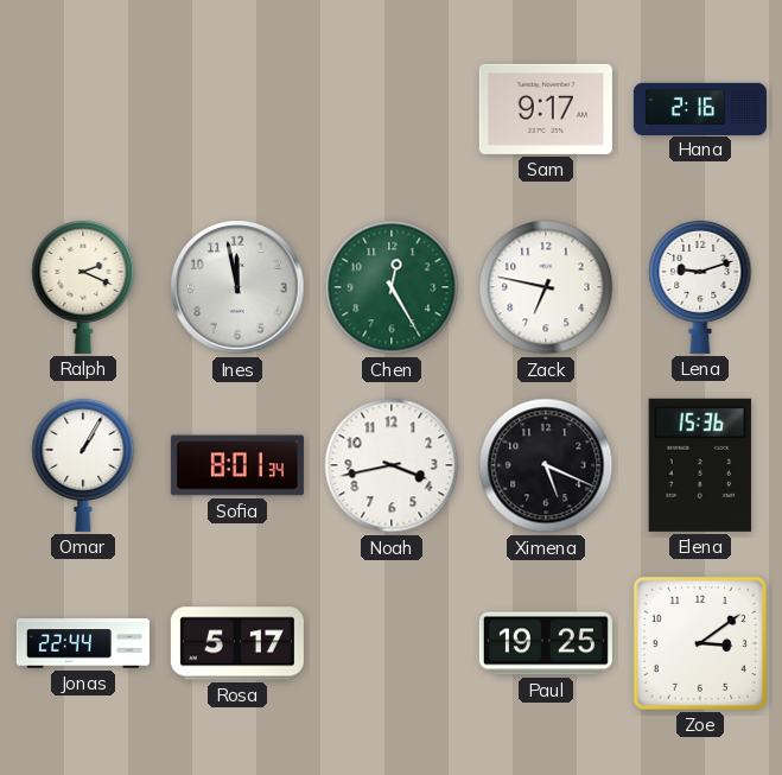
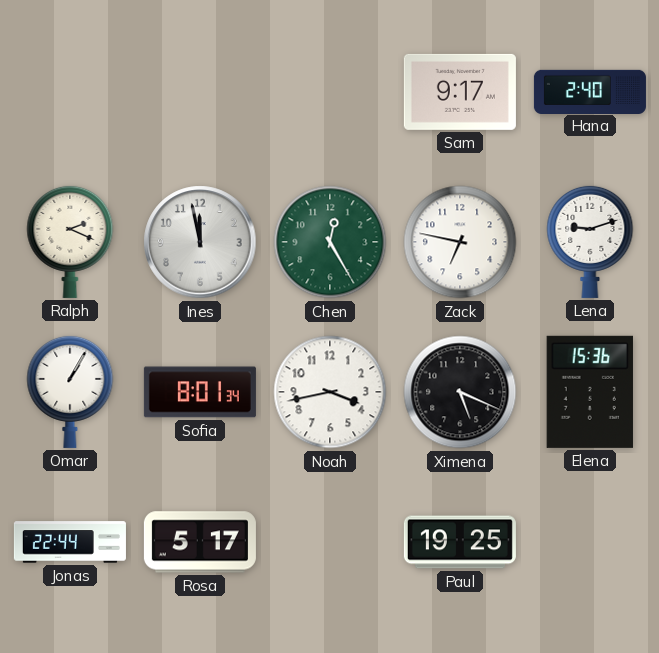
Hana: 2:16 -> 2:40 (590, 91)
Zoe: 3:09 -> none (700, 643)
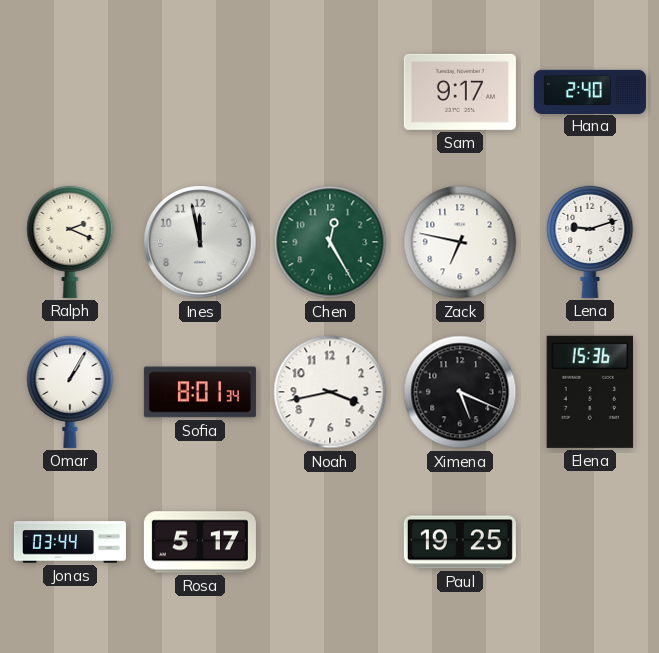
Jonas: 22:44 -> 03:44 (70, 542)
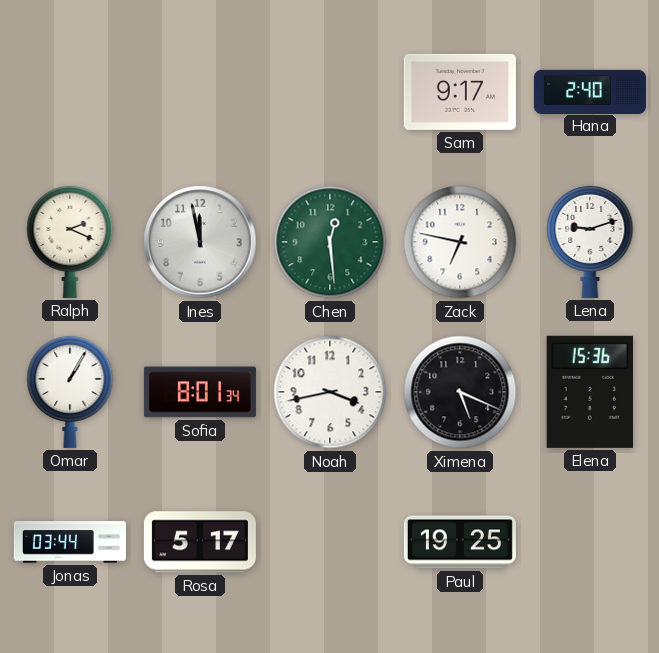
Chen: 12:25 -> 12:29 (330, 242)
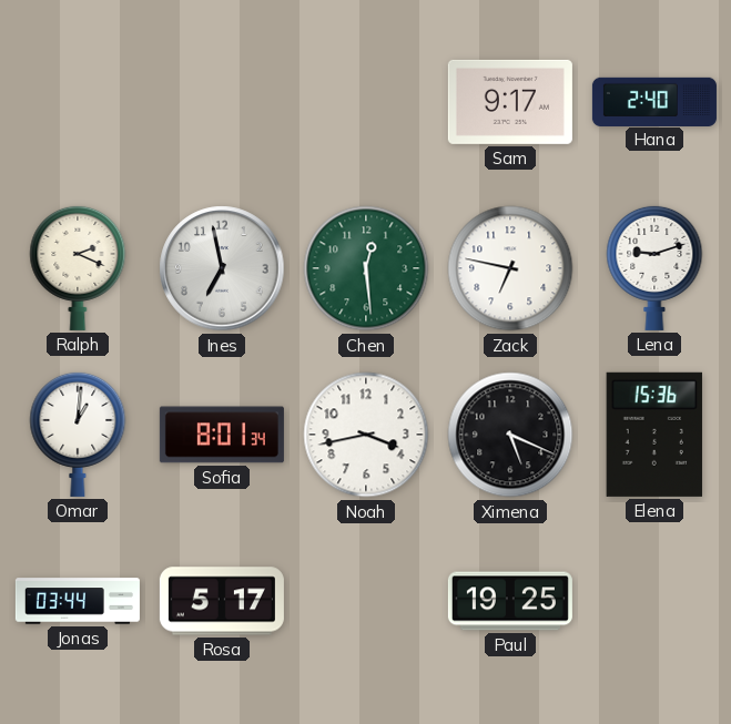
Ines: 11:58 -> 6:58 (222, 268)
Omar: 1:05 -> 1:01 (78, 434)
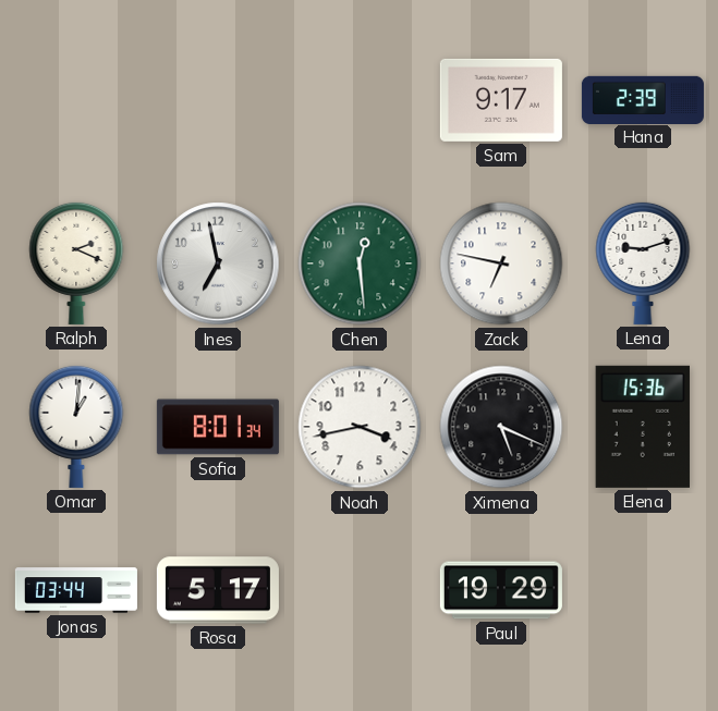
Hana: 2:40 -> 2:39 (643, 99)
Paul: 19:25 -> 19:29 (501, 590)
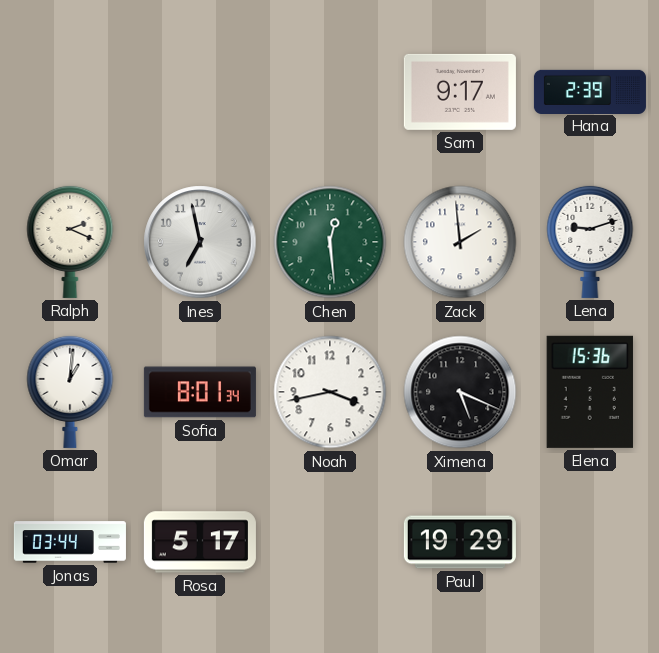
Zack: 6:47 -> 1:59 (460, 242)
